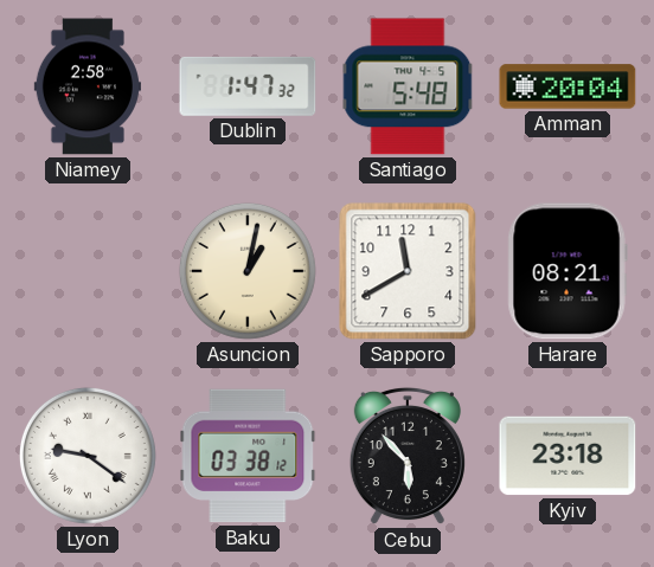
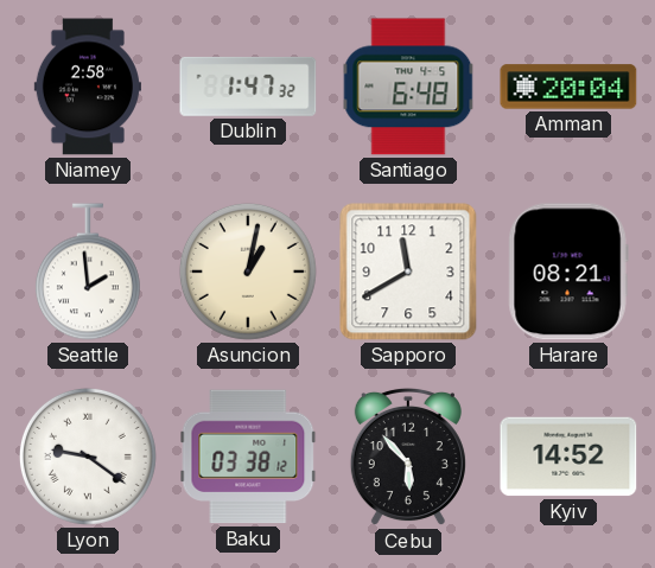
Santiago: 5:48 -> 6:48 (408, 87)
Seattle: none -> 1:59 (88, 272)
Kyiv: 23:18 -> 14:52 (568, 457)
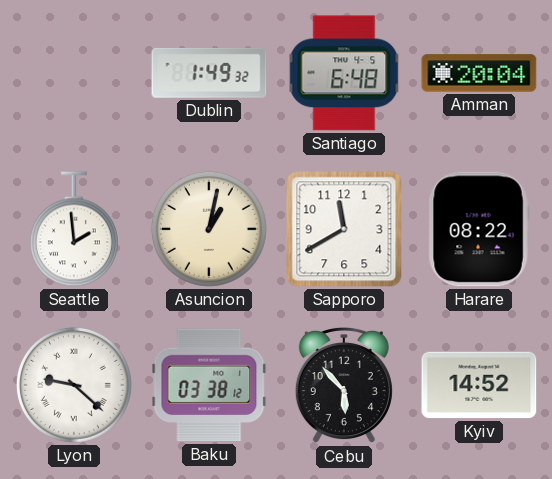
Niamey: 2:58 -> none (88, 87)
Dublin: 1:47 -> 1:49 (209, 73)
Harare: 08:21 -> 08:22 (479, 229)
Lyon: 9:21 -> 9:22 (74, 385)
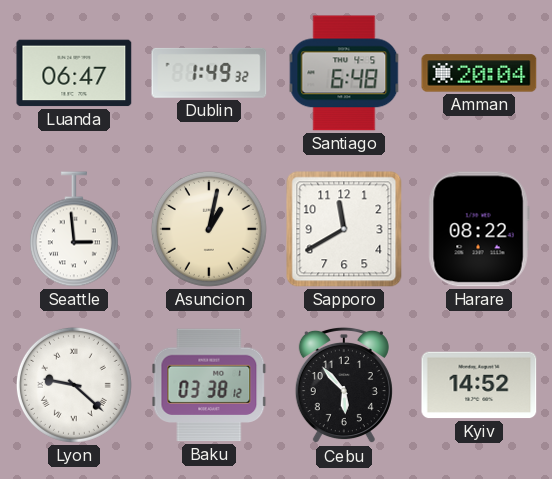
Luanda: none -> 06:47 (74, 73)
Seattle: 1:59 -> 2:59 (74, 229)
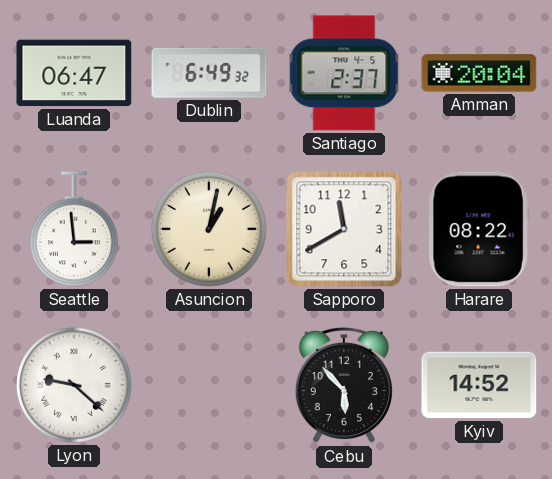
Dublin: 1:49 -> 6:49 (209, 73)
Santiago: 6:48 -> 2:37 (344, 73)
Baku: 03:38 -> none (209, 385)
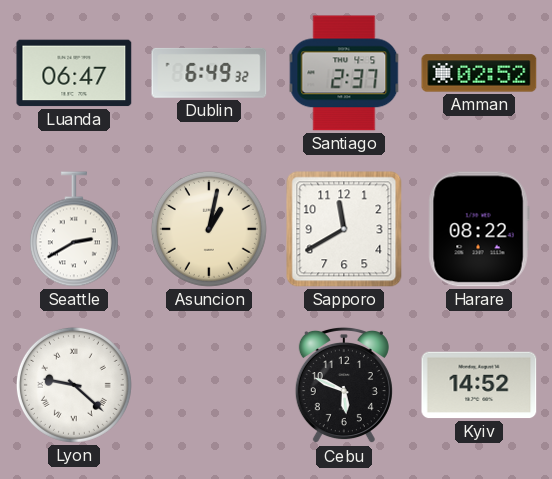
Amman: 20:04 -> 02:52 (479, 73)
Seattle: 2:59 -> 2:40 (74, 229)
Cebu: 5:53 -> 5:49 (344, 385)
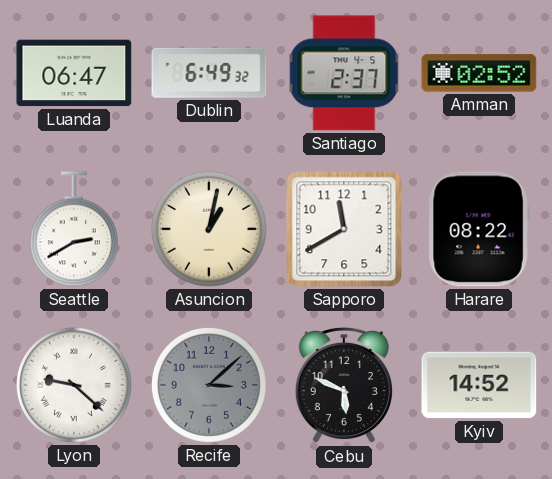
Recife: none -> 3:08 (209, 385)
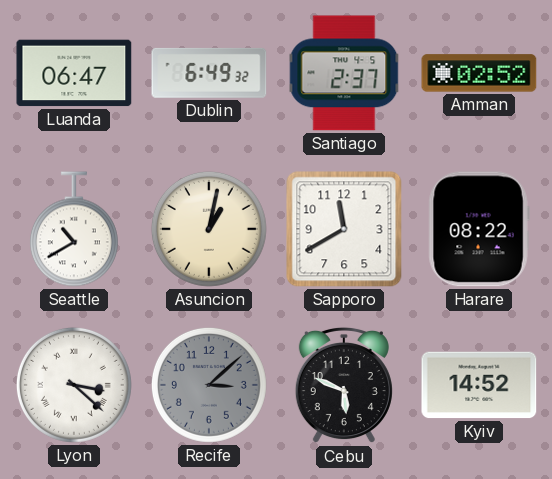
Seattle: 2:40 -> 10:40 (74, 229)
Lyon: 9:22 -> 3:22 (74, 385)
